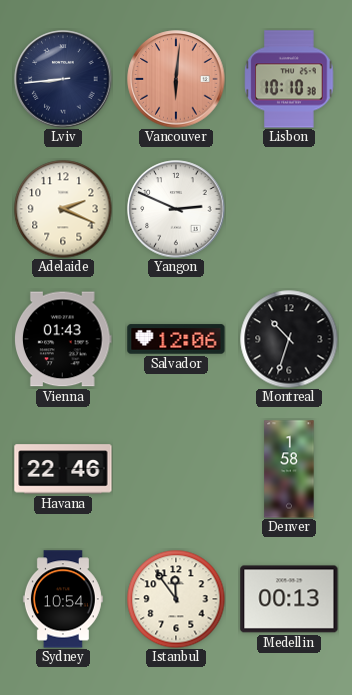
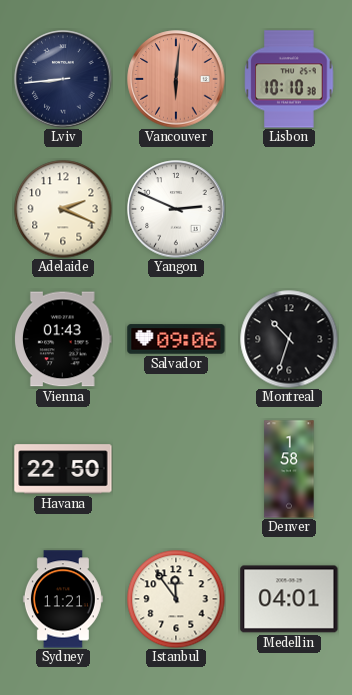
Salvador: 12:06 -> 09:06 (176, 339)
Havana: 22:46 -> 22:50 (63, 469)
Sydney: 10:54 -> 11:21 (63, 599)
Medellin: 00:13 -> 04:01 (289, 599)
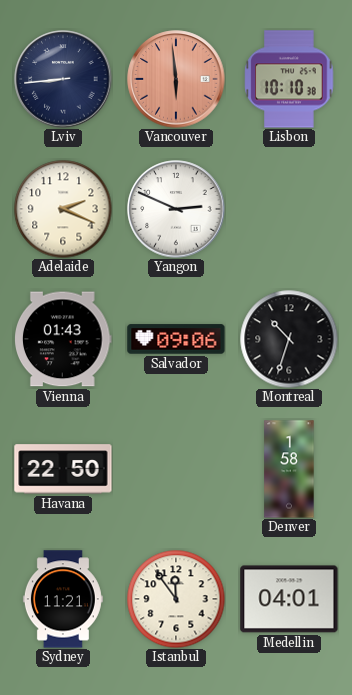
Vancouver: 6:01 -> 5:59 (176, 79)
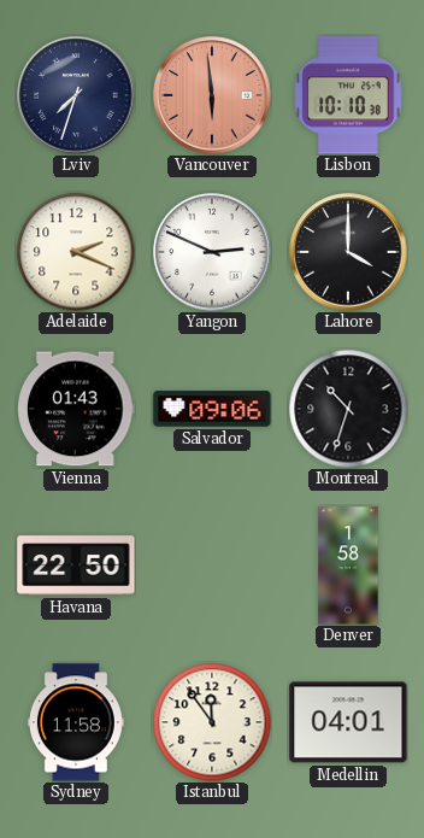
Lviv: 8:44 -> 7:33 (76, 95)
Lahore: none -> 4:00 (348, 252)
Sydney: 11:21 -> 11:58 (76, 722)
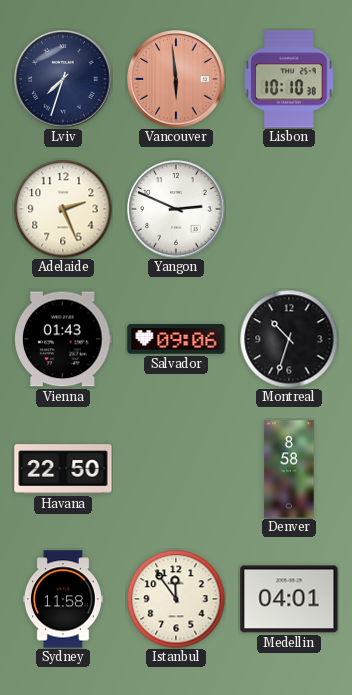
Adelaide: 2:19 -> 2:26 (63, 209)
Lahore: 4:00 -> none (348, 252)
Denver: 1:58 -> 8:58 (289, 469)
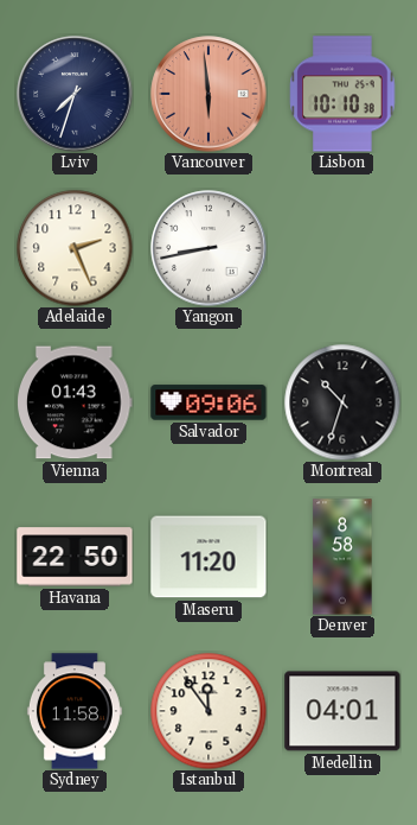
Yangon: 2:49 -> 8:43 (208, 248)
Maseru: none -> 11:20 (208, 557)
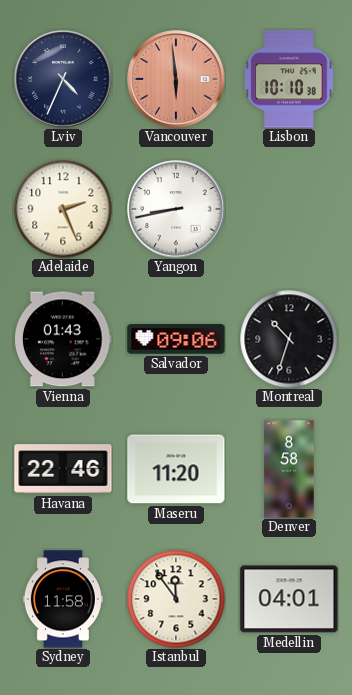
Lviv: 7:33 -> 4:34 (63, 79)
Havana: 22:50 -> 22:46 (63, 469)
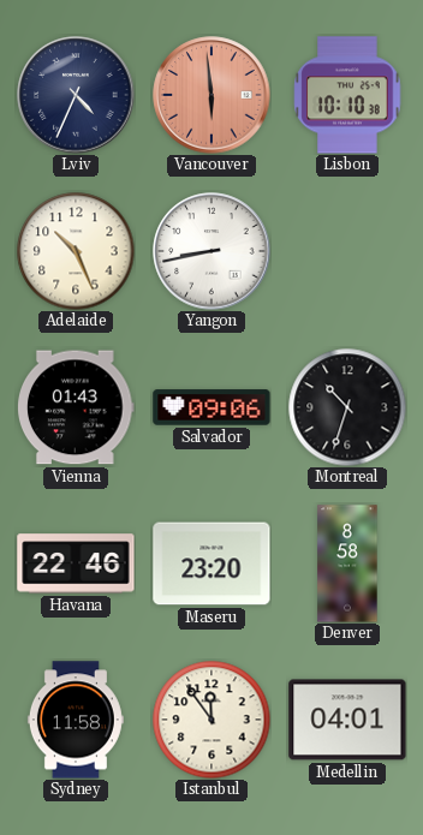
Adelaide: 2:26 -> 10:26 (76, 251)
Maseru: 11:20 -> 23:20 (211, 563)
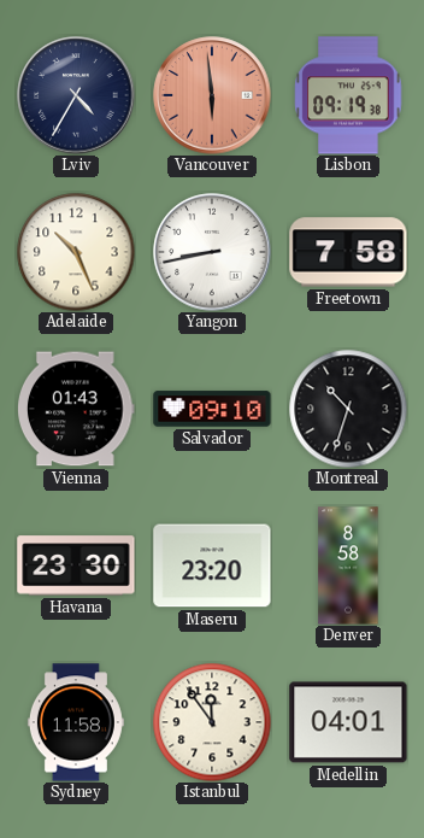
Lviv: 4:34 -> 4:35 (76, 95)
Lisbon: 10:10 -> 09:19 (348, 95)
Freetown: none -> 7:58 (348, 252)
Salvador: 09:06 -> 09:10 (212, 409)
Havana: 22:46 -> 23:30 (76, 565)
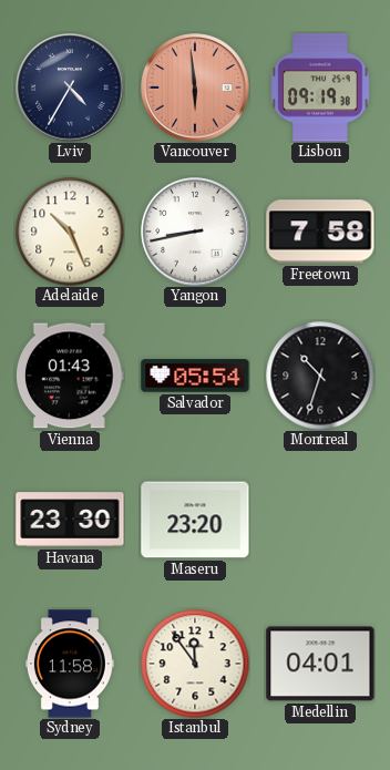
Salvador: 09:10 -> 05:54 (195, 376)
Denver: 8:58 -> none (348, 565)
